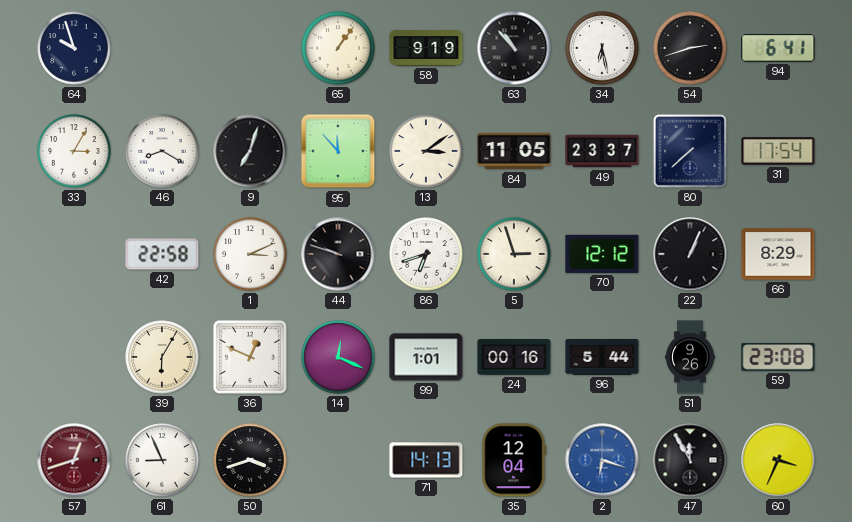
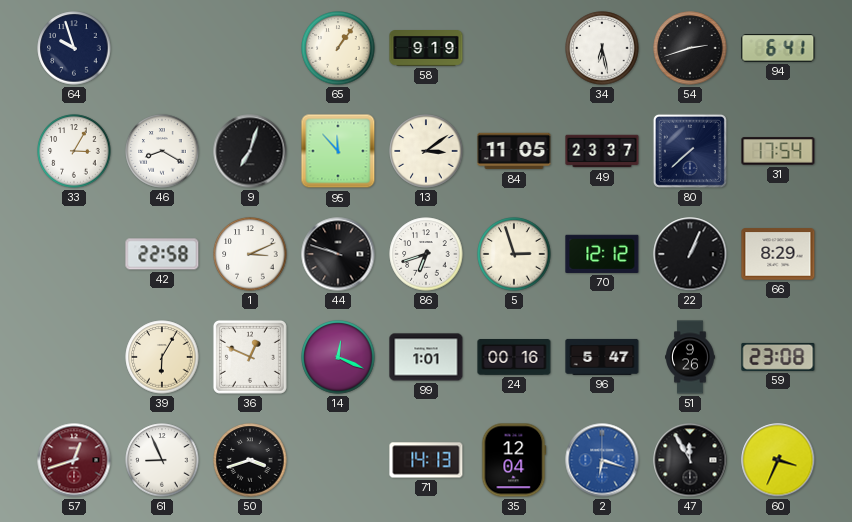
63: 10:53 -> none (514, 48)
96: 5:44 -> 5:47 (602, 357)
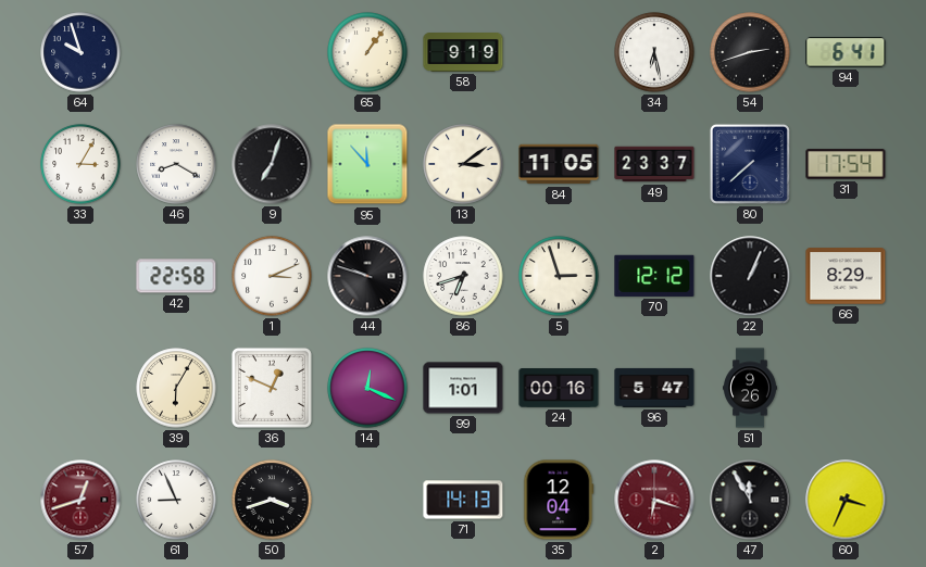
59: 23:08 -> none (778, 357)
2 dial: blue -> burgundy (654, 500)
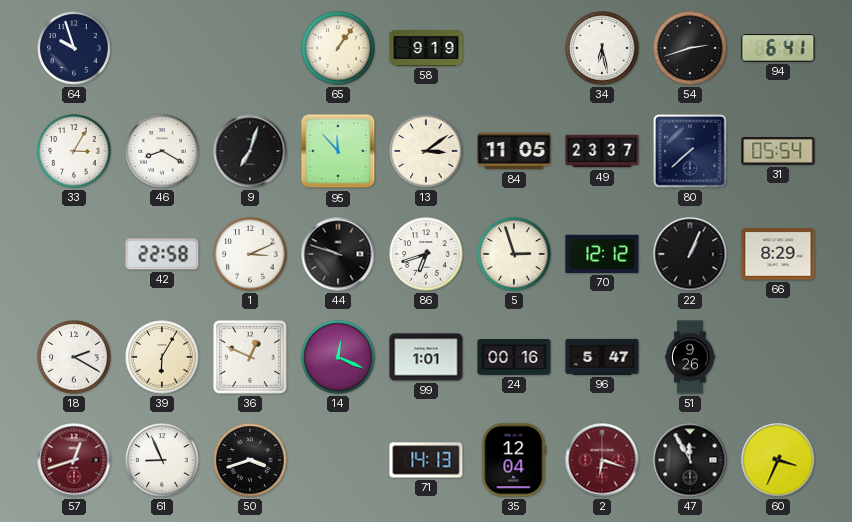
31: 17:54 -> 05:54 (778, 151)
18: none -> 2:20 (74, 357)
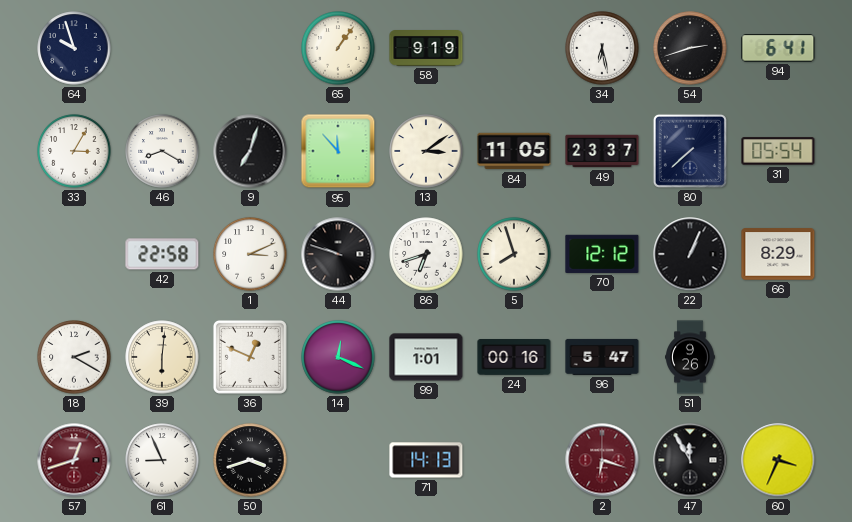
5: 2:57 -> 7:57 (514, 254)
39: 6:05 -> 6:01 (162, 357)
35: 12:04 -> none (514, 460)
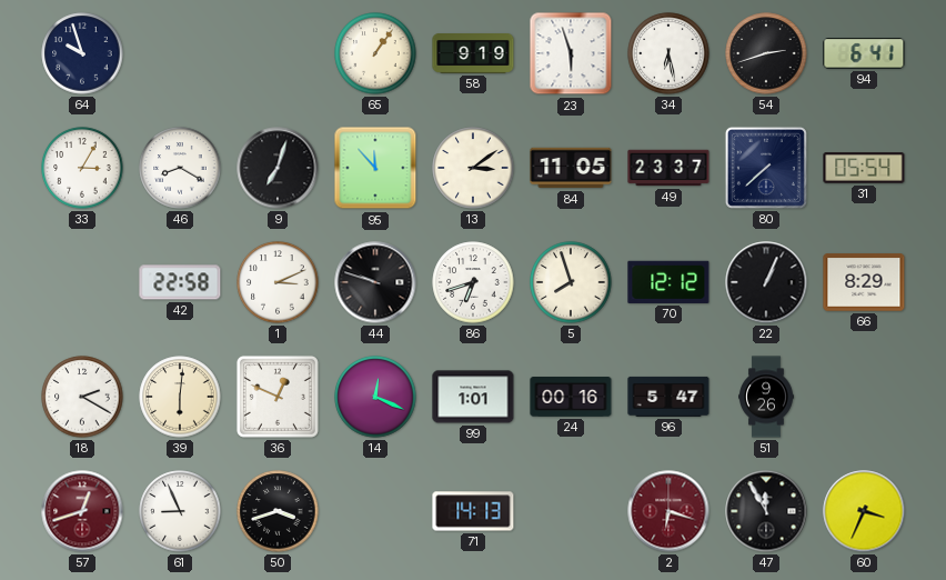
23: none -> 5:57 (571, 53)
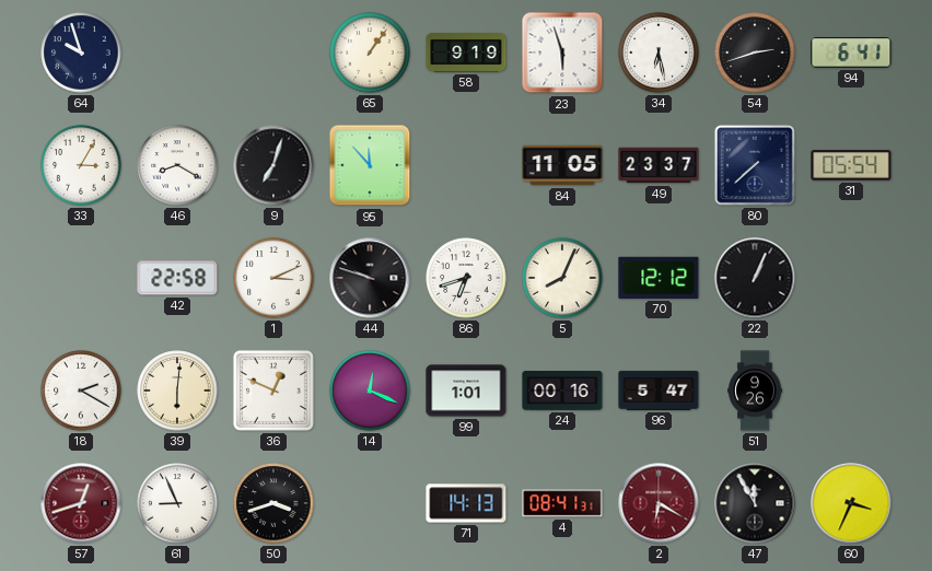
13: 3:09 -> none (473, 168)
5: 7:57 -> 8:04 (562, 278)
66: 8:29 -> none (864, 282)
4: none -> 08:41 (562, 503)
2: 6:18 -> 6:20 (659, 503)
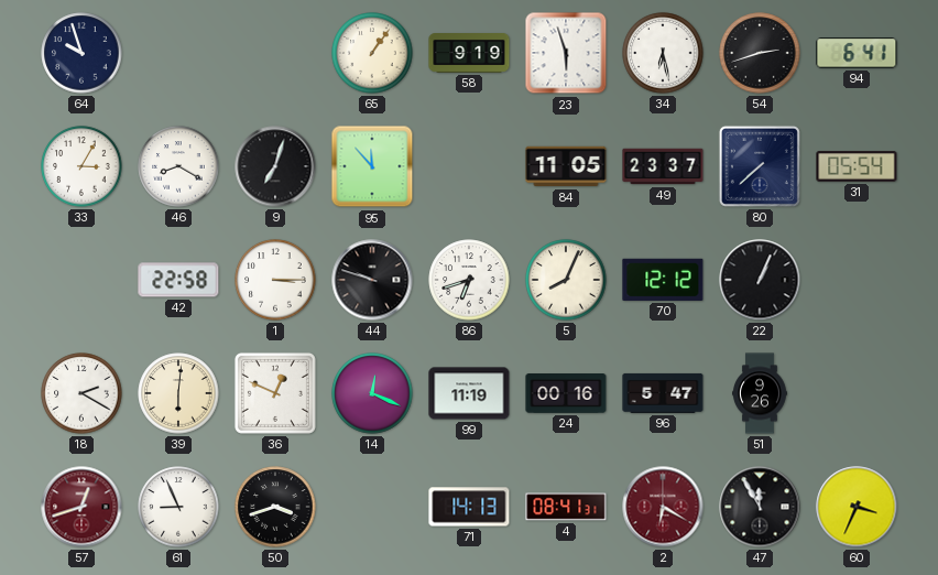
1: 3:11 -> 3:15 (275, 280)
99: 1:01 -> 11:19 (469, 393)
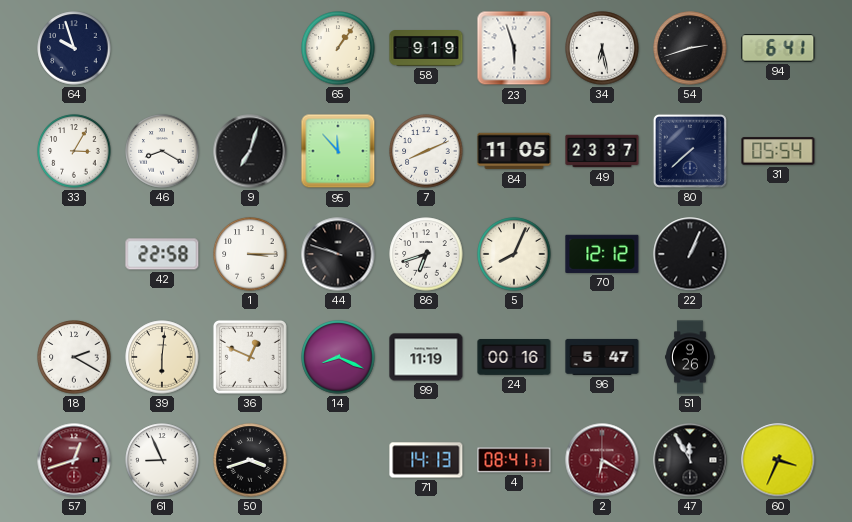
7: none -> 8:11 (426, 151)
14: 12:19 -> 8:19 (338, 357)
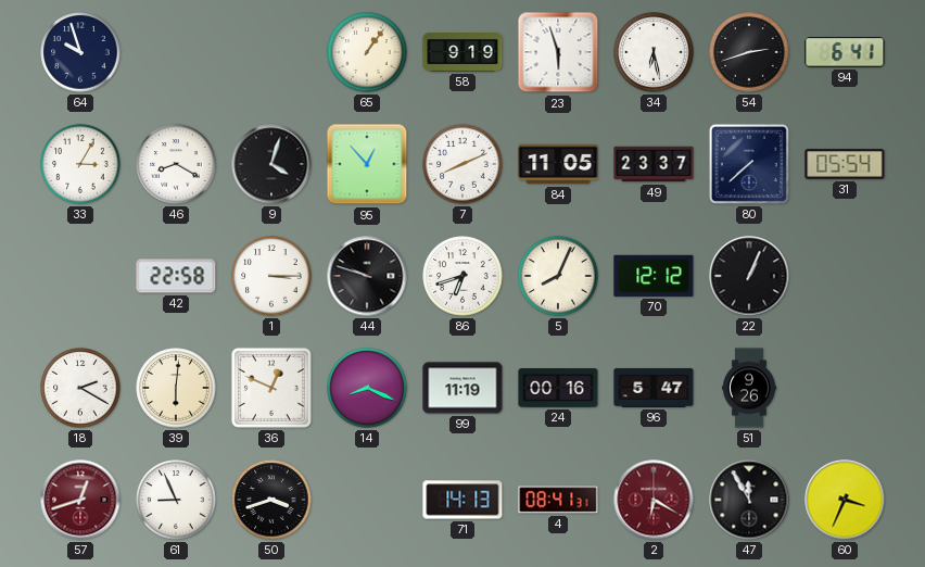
9: 7:03 -> 4:03 (271, 164)
95: 11:53 -> 12:53 (367, 164)
